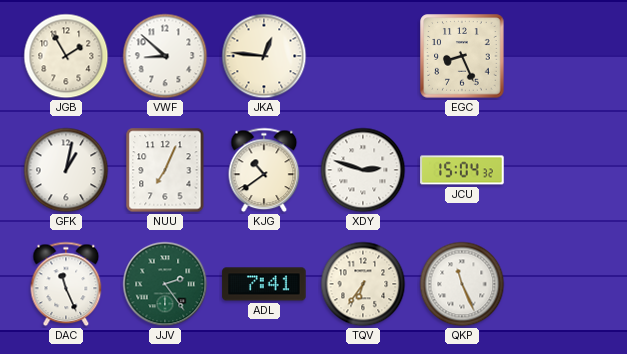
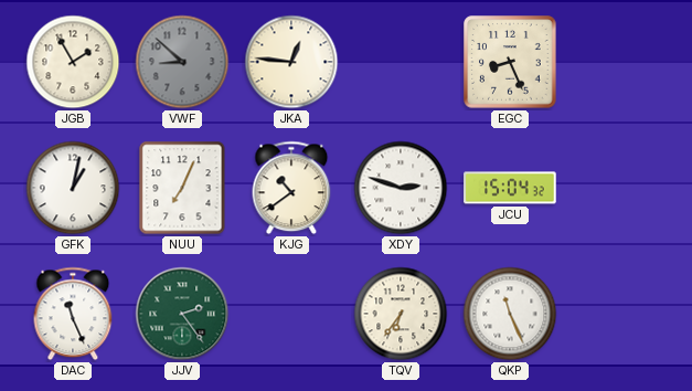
VWF dial: white -> grey (182, 62)
ADL: 7:41 -> none (264, 284)
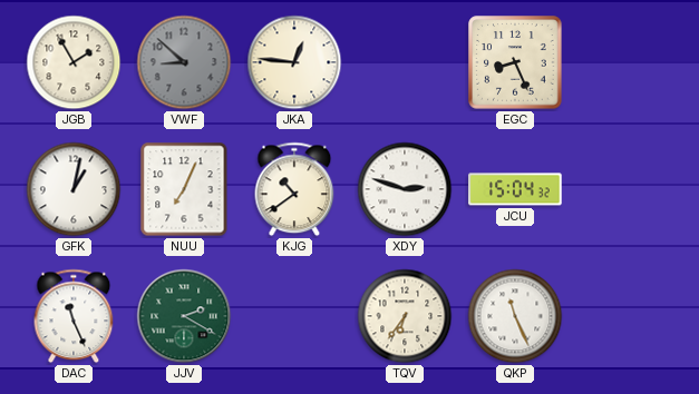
JJV: 2:24 -> 2:20 (184, 316)
